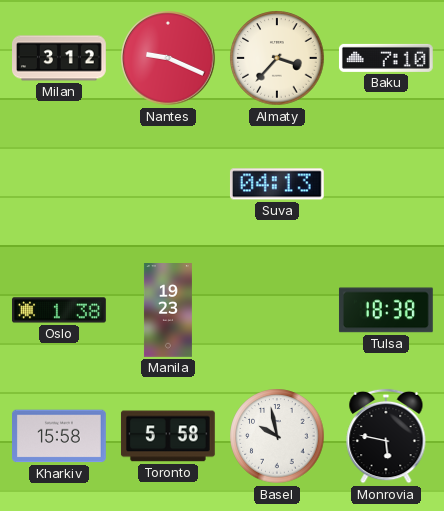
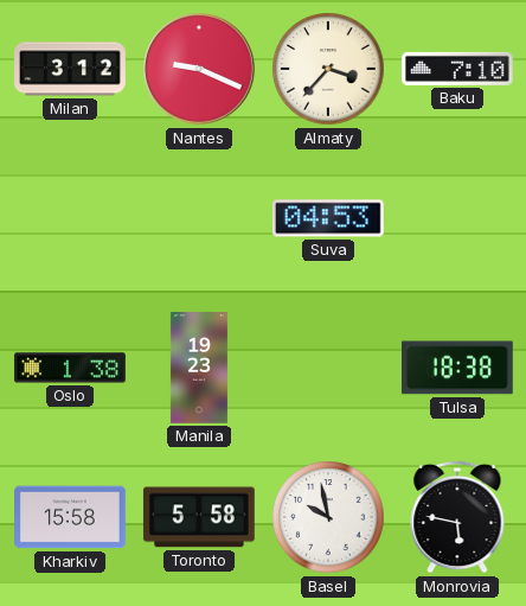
Suva: 04:13 -> 04:53 (328, 218)
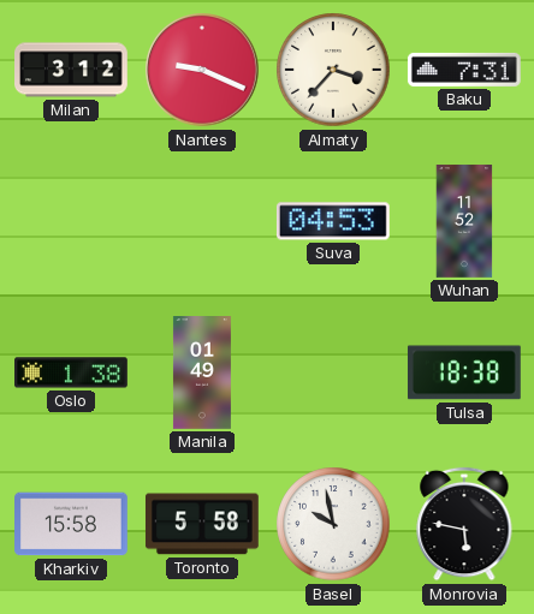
Baku: 7:10 -> 7:31 (464, 70)
Wuhan: none -> 11:52 (464, 221)
Manila: 19:23 -> 01:49 (202, 372)
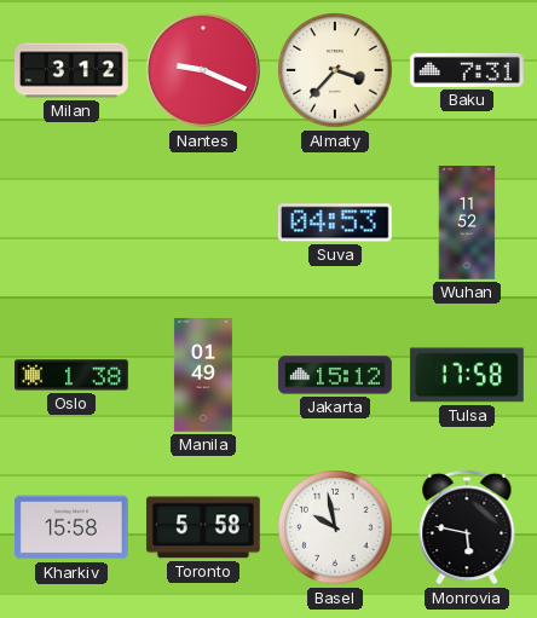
Jakarta: none -> 15:12 (336, 375)
Tulsa: 18:38 -> 17:58 (467, 375)
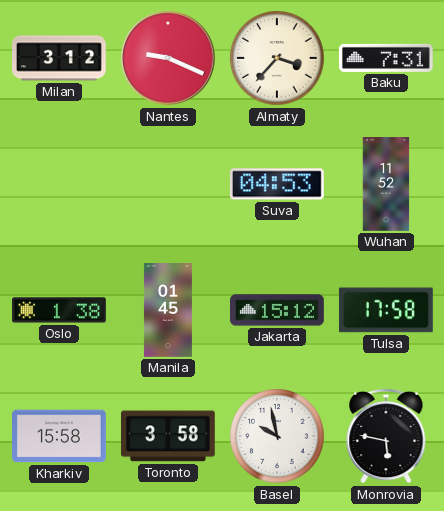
Manila: 01:49 -> 01:45 (168, 310)
Toronto: 5:58 -> 3:58 (168, 436)
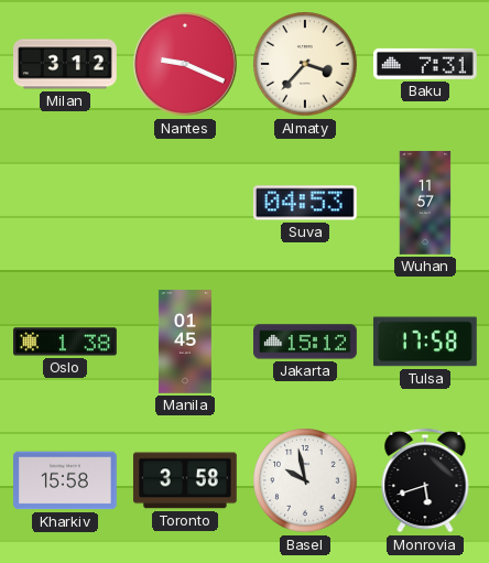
Wuhan: 11:52 -> 11:57 (425, 203)
Monrovia: 5:47 -> 5:42 (425, 480)
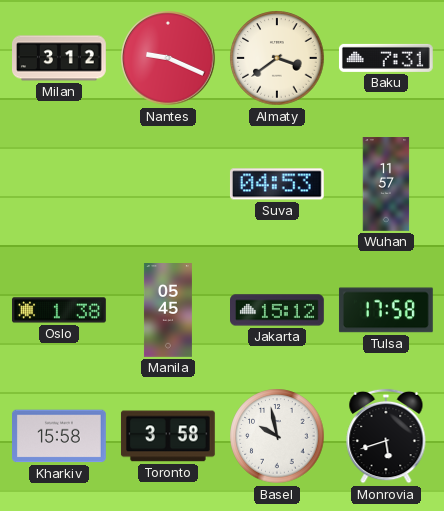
Almaty: 3:37 -> 3:39 (277, 58)
Manila: 01:45 -> 05:45 (168, 310)
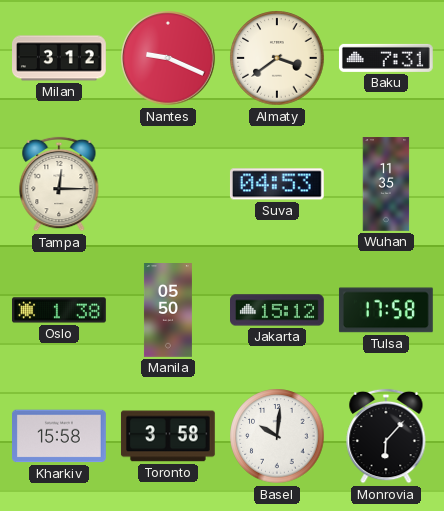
Tampa: none -> 12:15 (59, 184)
Wuhan: 11:57 -> 11:35 (386, 184)
Manila: 05:45 -> 05:50 (168, 310)
Basel: 9:58 -> 10:01 (277, 436)
Monrovia: 5:42 -> 6:07 (386, 436)
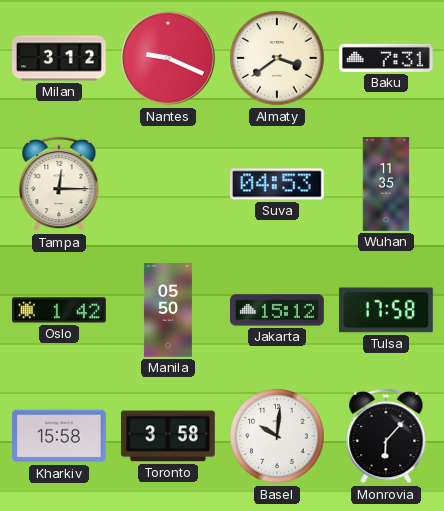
Oslo: 1:38 -> 1:42 (60, 310)
